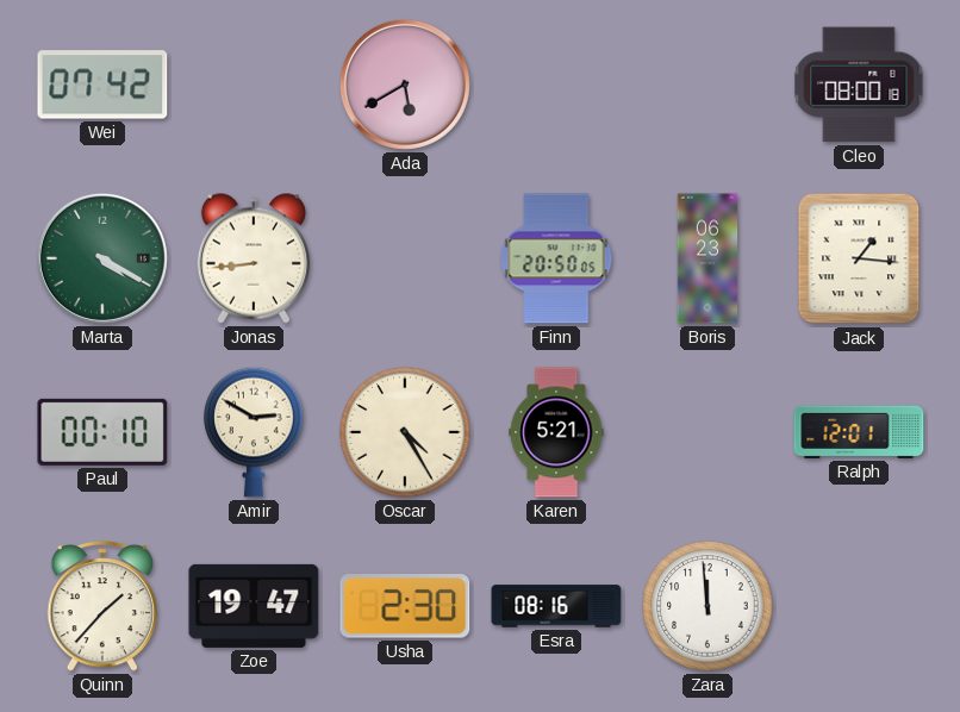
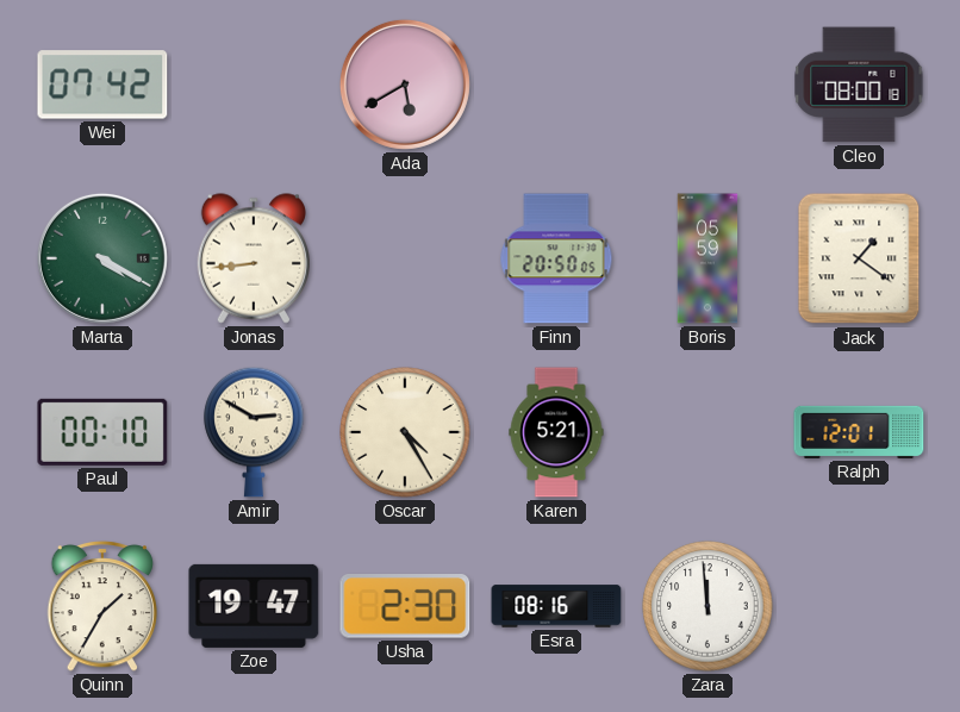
Boris: 06:23 -> 05:59 (707, 258)
Jack: 1:16 -> 1:21 (859, 258)
Quinn: 1:37 -> 1:35 (102, 606)
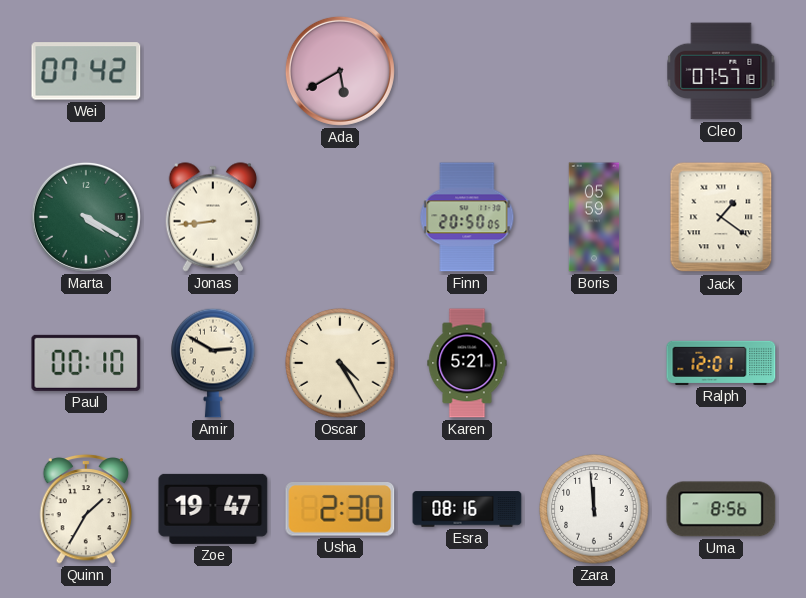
Cleo: 08:00 -> 07:57 (721, 71)
Uma: none -> 8:56 (721, 509)
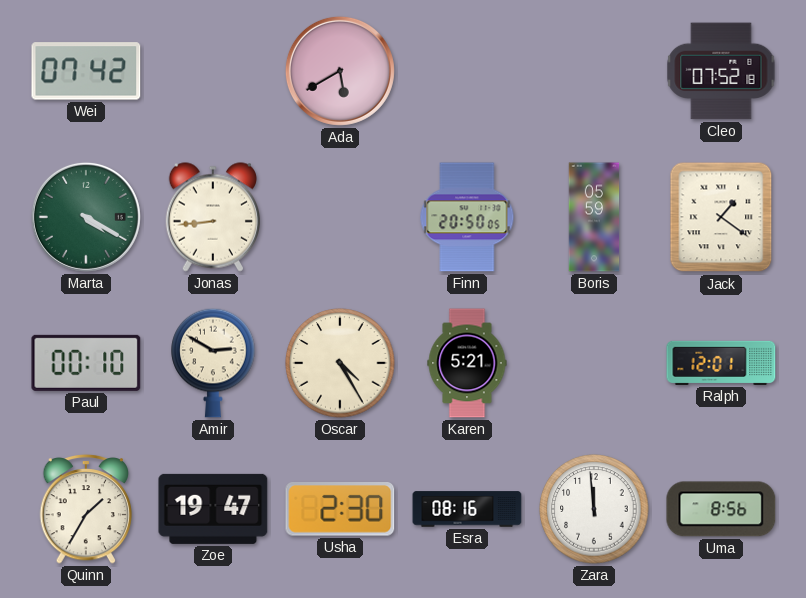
Cleo: 07:57 -> 07:52 (721, 71)
